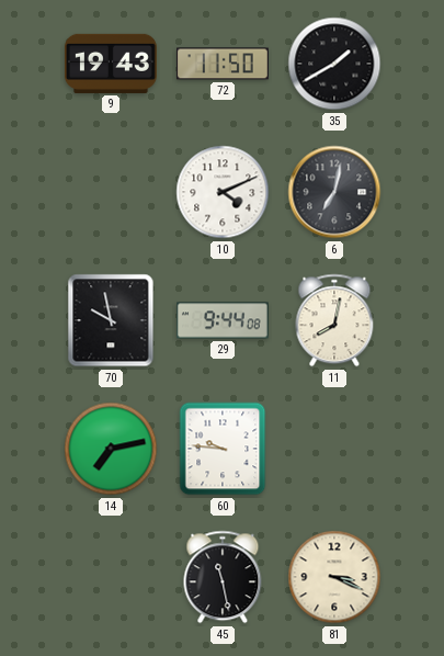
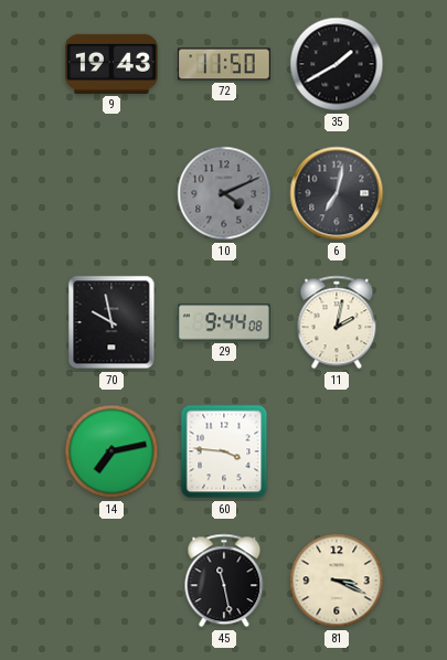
10 dial: white -> grey (224, 193)
11: 8:02 -> 2:02 (337, 322)
60: 9:46 -> 3:46 (224, 451)
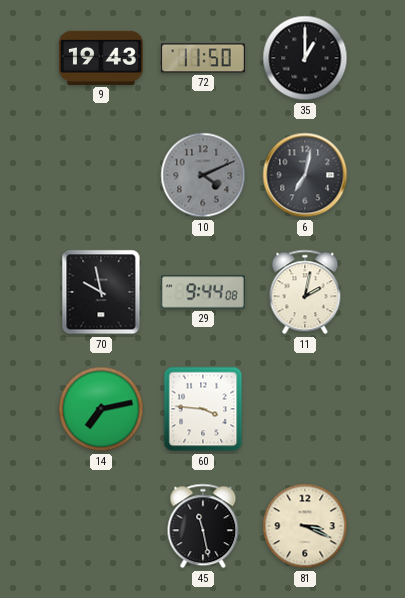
35: 1:40 -> 1:00 (305, 58)
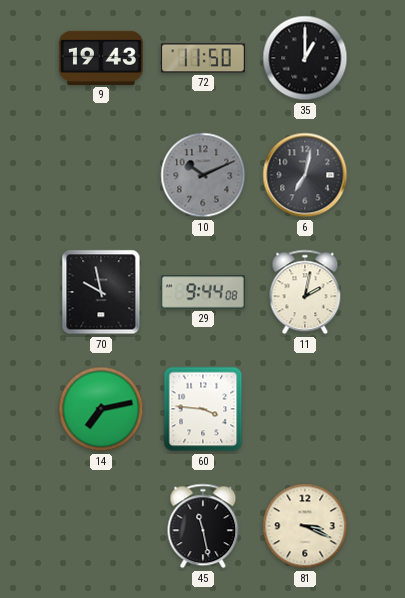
10: 4:11 -> 10:11 (203, 175)
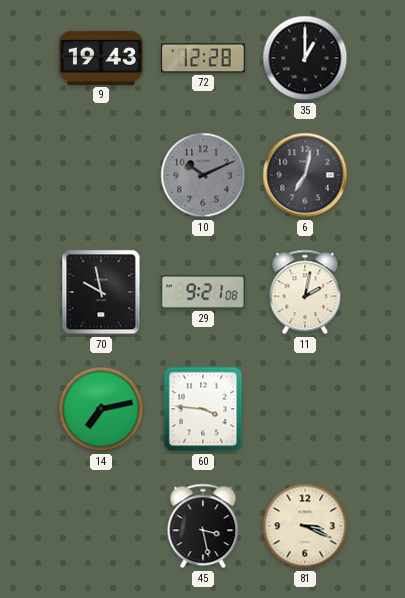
72: 11:50 -> 12:28 (203, 58)
29: 9:44 -> 9:21 (203, 292)
45: 11:28 -> 3:28 (203, 526)
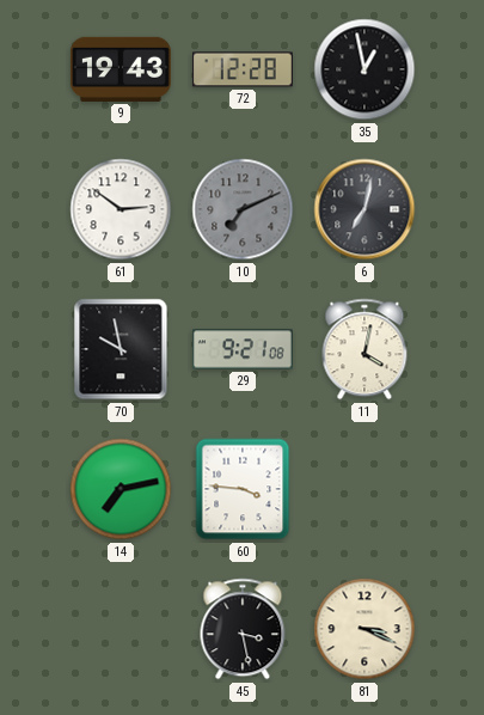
35: 1:00 -> 12:58 (364, 69)
61: none -> 2:51 (121, 209)
10: 10:11 -> 7:11 (243, 209)
11: 2:02 -> 4:02 (364, 349)
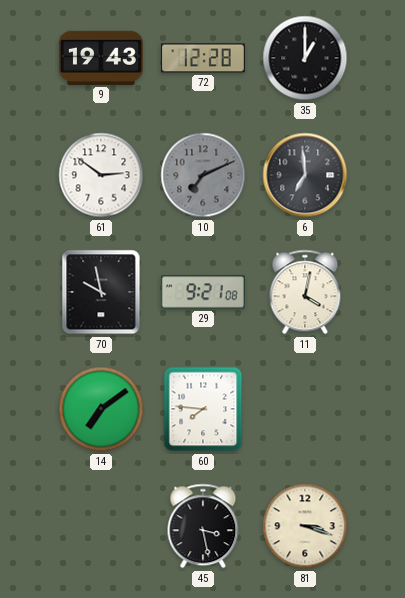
35: 12:58 -> 1:00 (305, 58)
6: 7:02 -> 6:59 (305, 175)
14: 7:13 -> 7:09 (101, 409)
60: 3:46 -> 7:46 (203, 409)
81: 3:19 -> 3:18 (305, 526)
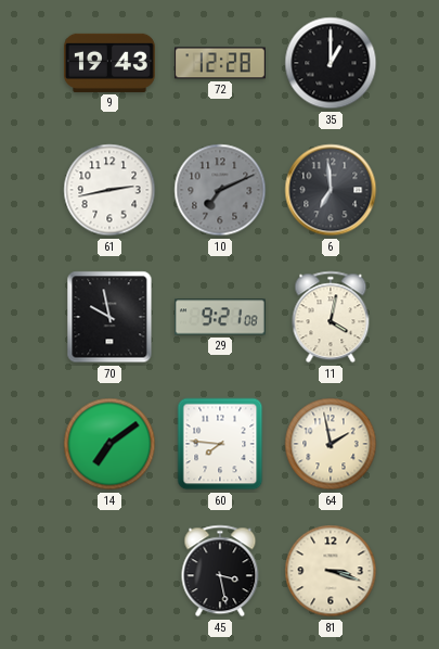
61: 2:51 -> 2:43 (109, 190)
64: none -> 1:58 (331, 444)
